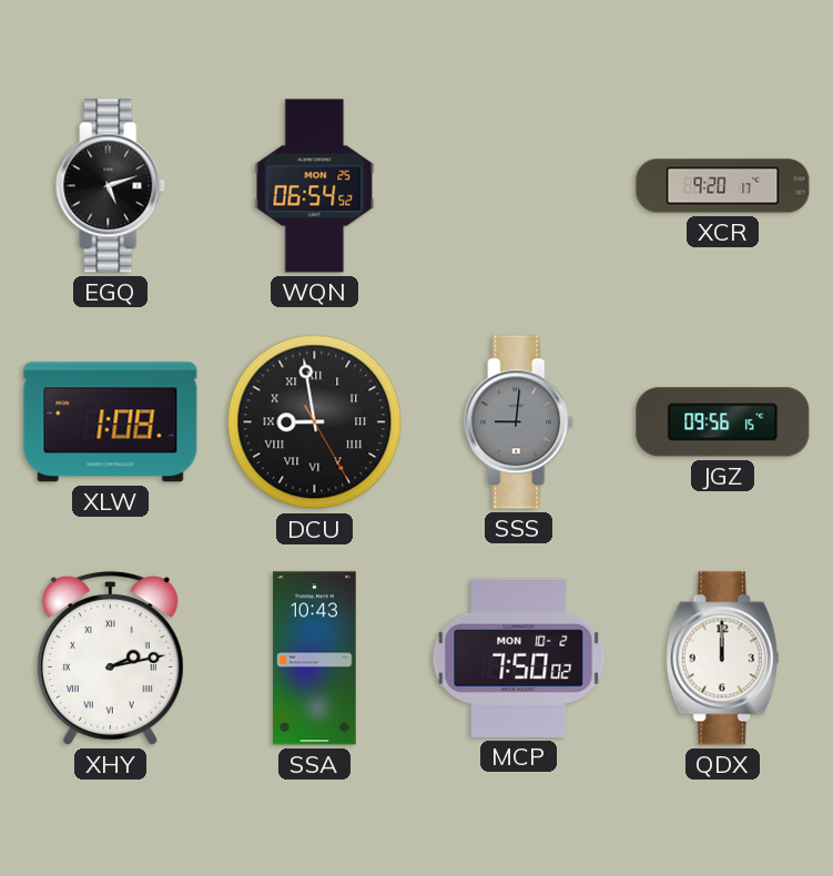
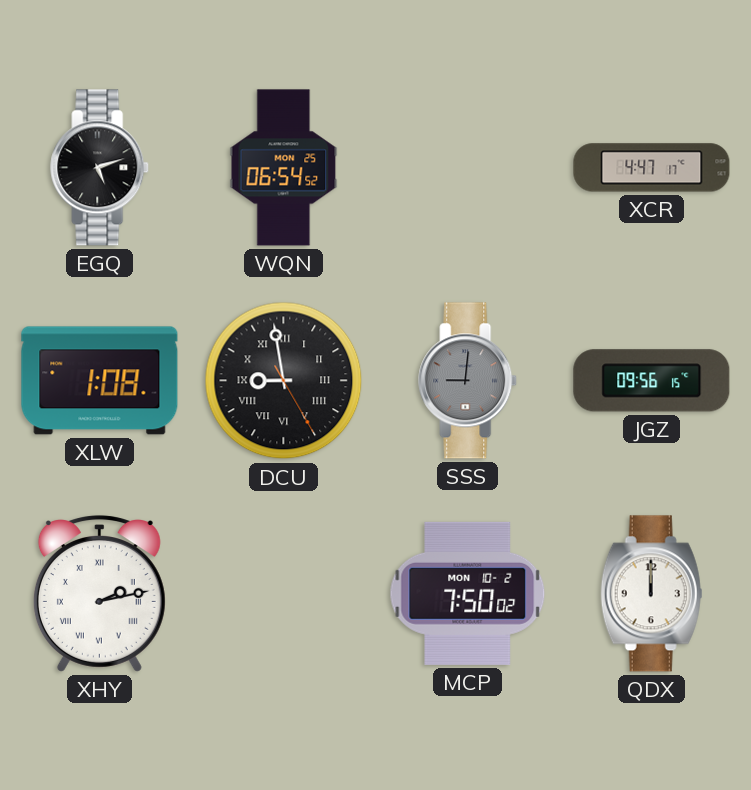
XCR: 9:20 -> 4:47 (652, 168)
SSA: 10:43 -> none (315, 659)
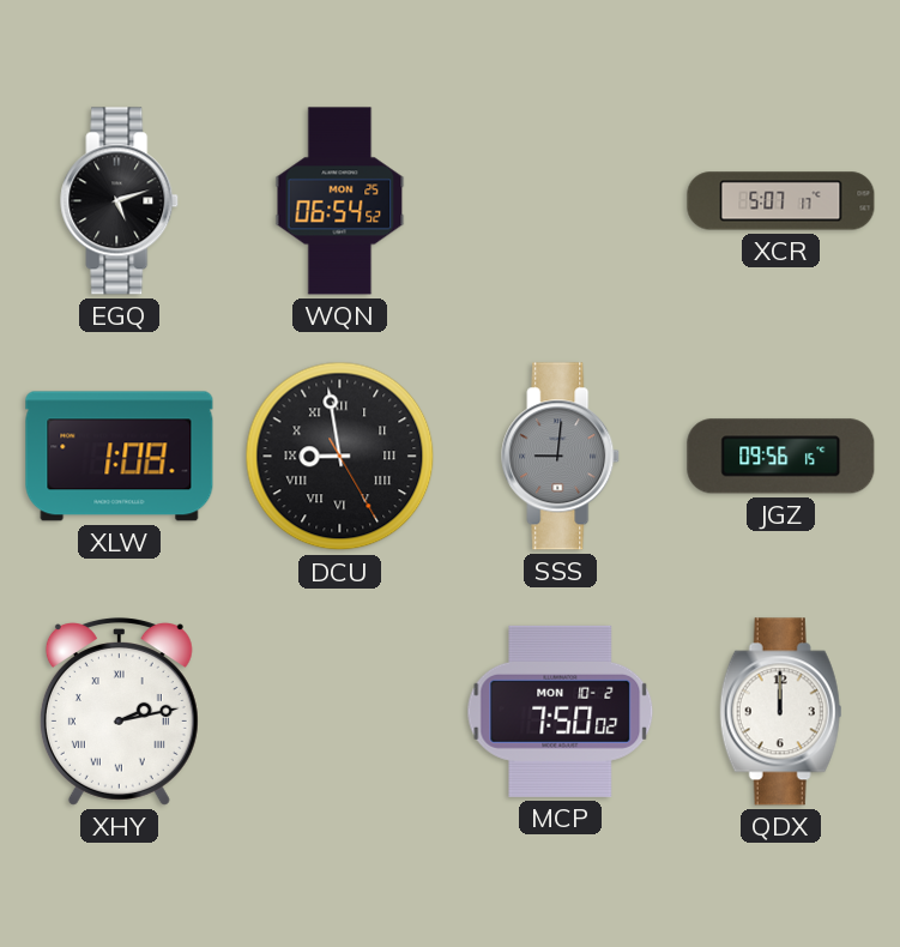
XCR: 4:47 -> 5:07 (781, 201)
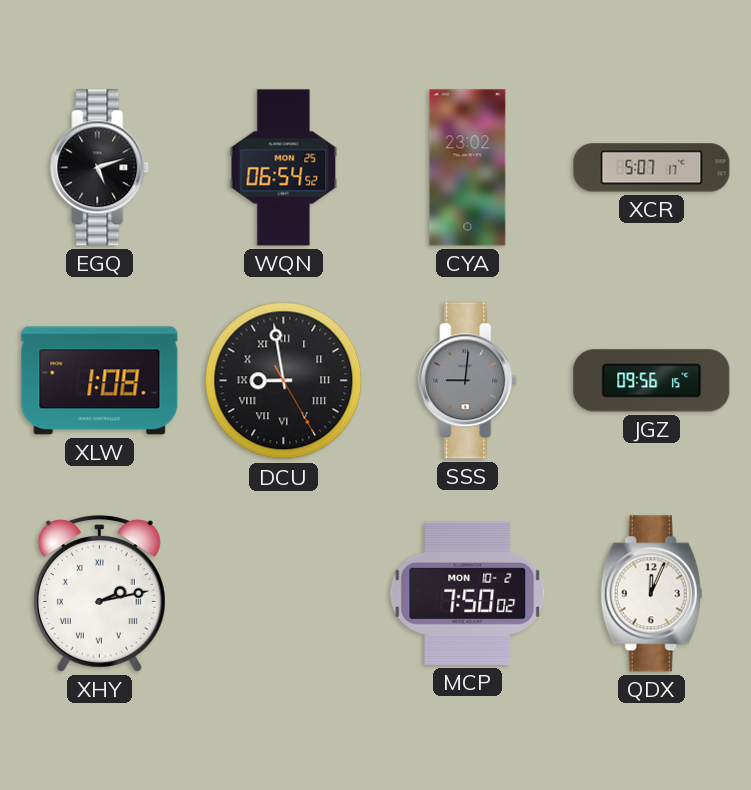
CYA: none -> 23:02 (468, 168)
QDX: 12:00 -> 12:04 (652, 594)
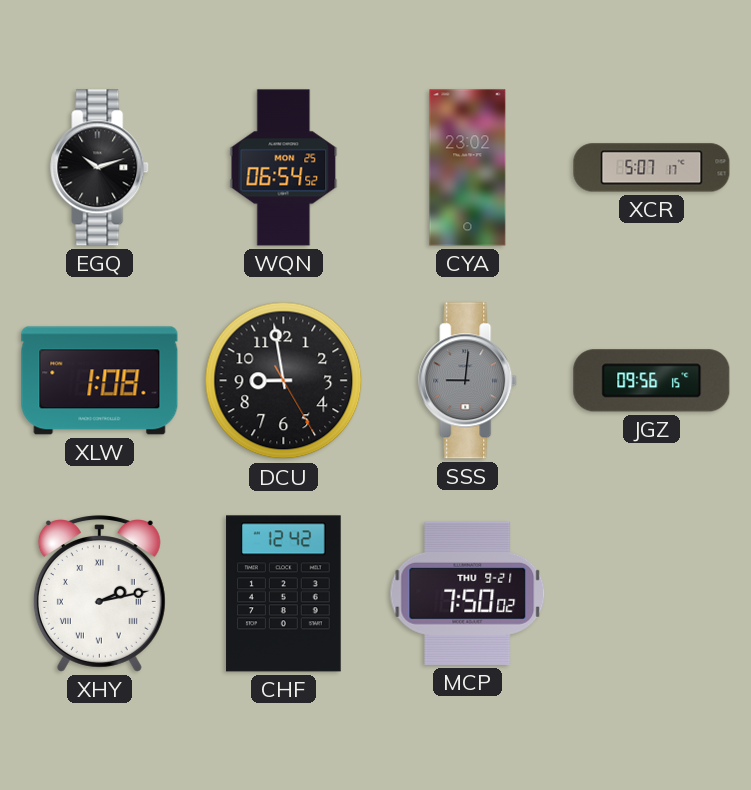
EGQ: 5:12 -> 10:12 (100, 168)
DCU numerals: Roman -> Arabic (284, 381)
CHF: none -> 12:42 (284, 594)
MCP date: MON 10-2 -> THU 9-21 (468, 593)
QDX: 12:04 -> none (652, 594)
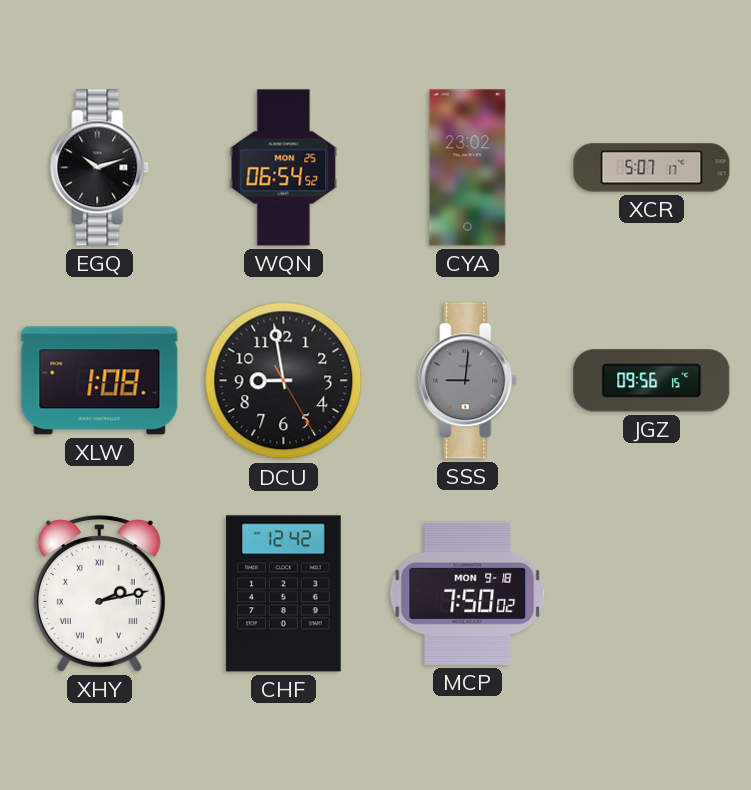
MCP date: THU 9-21 -> MON 9-18 (468, 593)
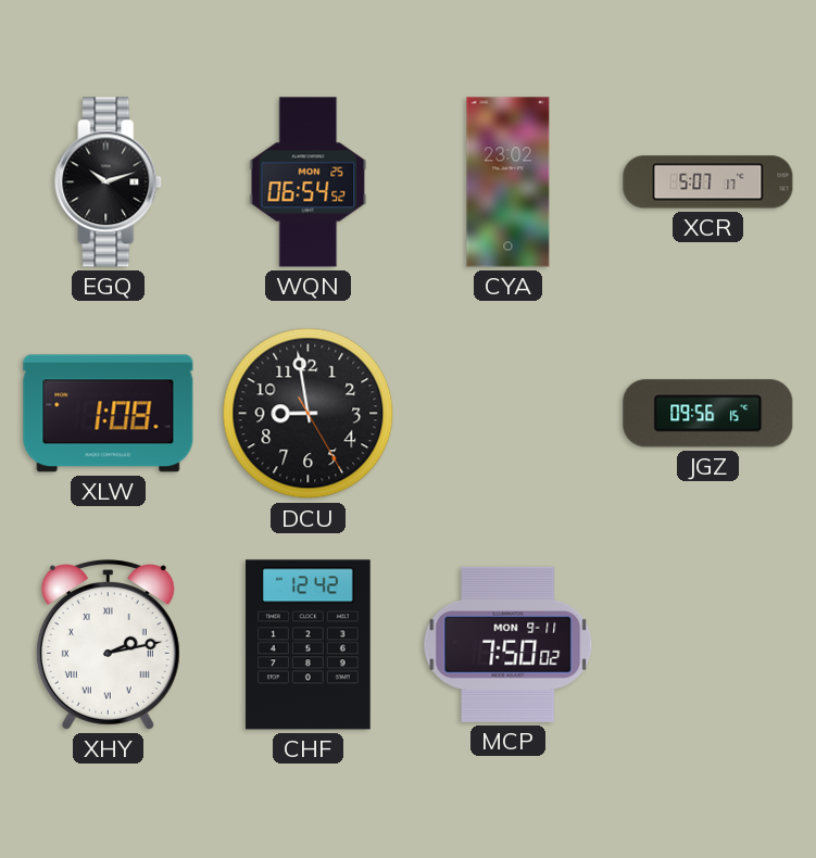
SSS: 9:01 -> none (468, 381)
MCP date: MON 9-18 -> MON 9-11 (509, 644)
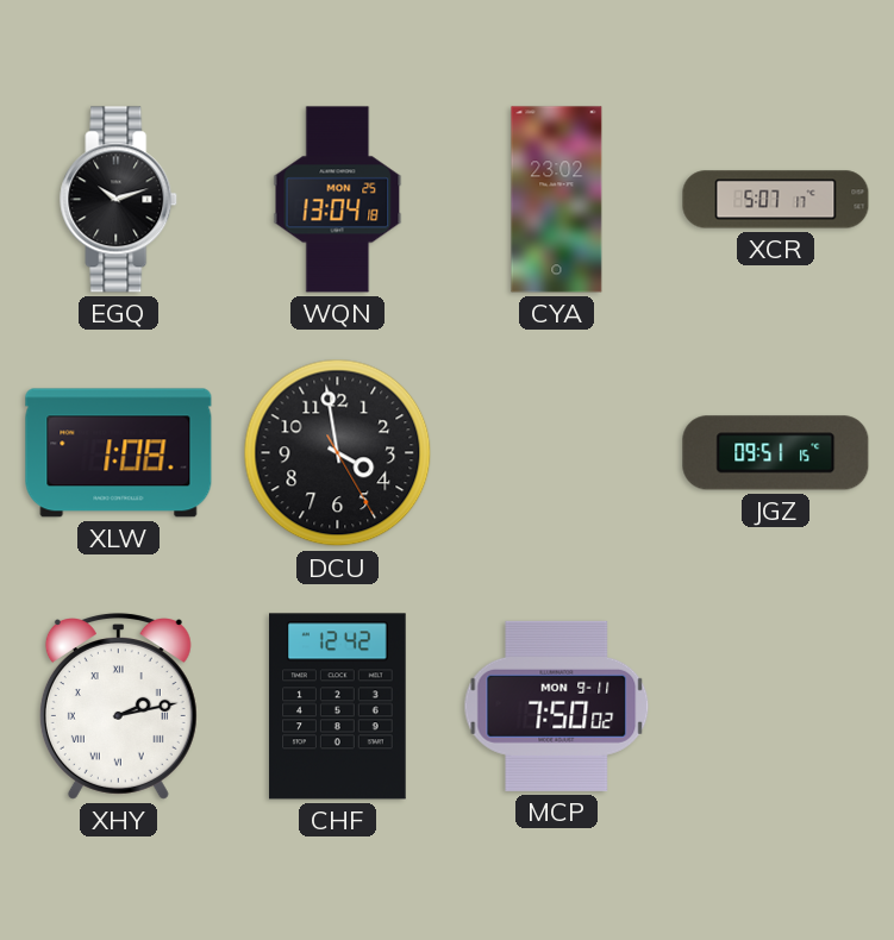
WQN: 06:54 -> 13:04 (338, 200)
DCU: 8:58 -> 3:58 (338, 453)
JGZ: 09:56 -> 09:51 (776, 453)
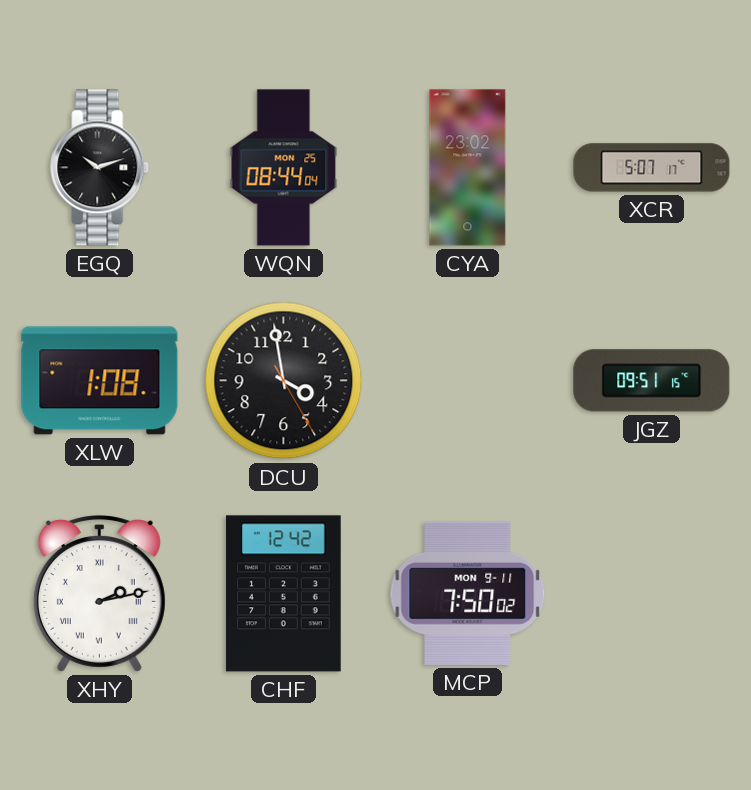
WQN: 13:04 -> 08:44 (284, 168)
